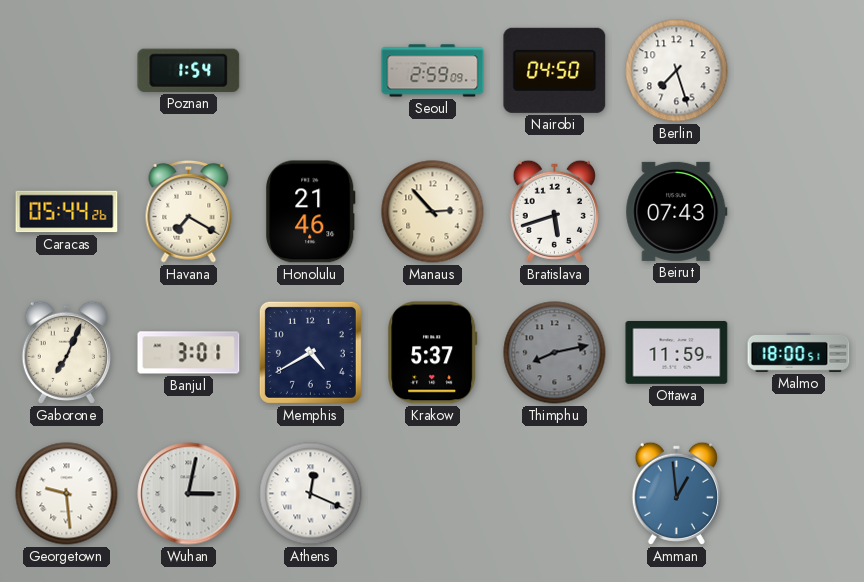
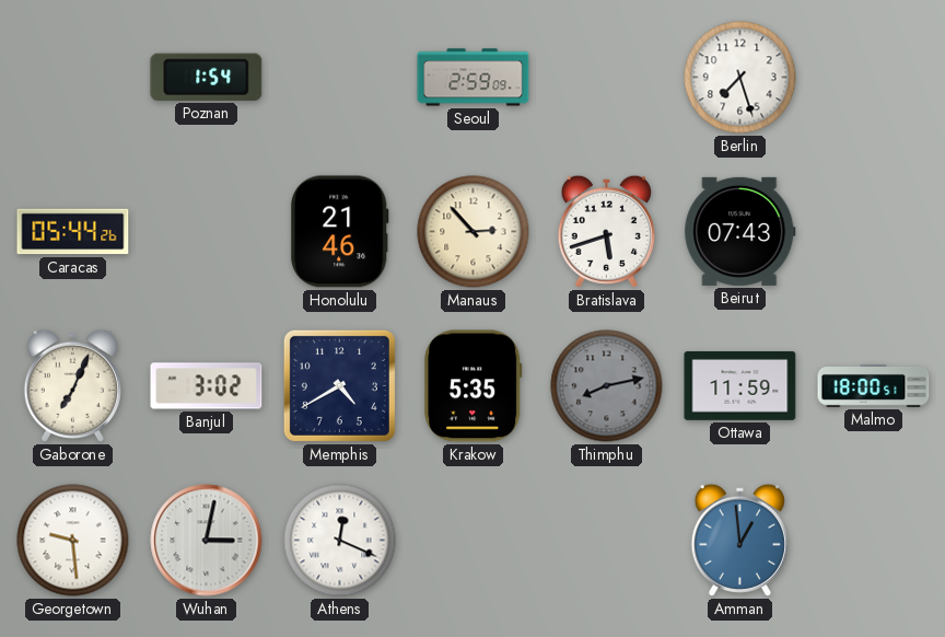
Nairobi: 04:50 -> none (555, 70)
Havana: 7:20 -> none (189, 212)
Banjul: 3:01 -> 3:02 (207, 386)
Krakow: 5:37 -> 5:35 (474, 386)
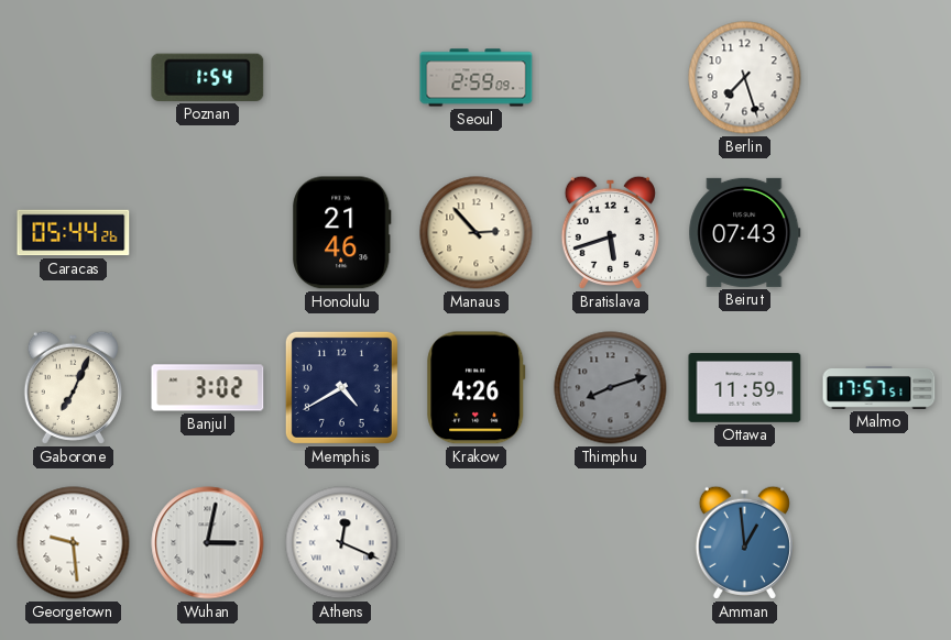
Krakow: 5:35 -> 4:26 (477, 388)
Thimphu: 8:13 -> 8:12 (611, 388)
Malmo: 18:00 -> 17:57 (879, 387)
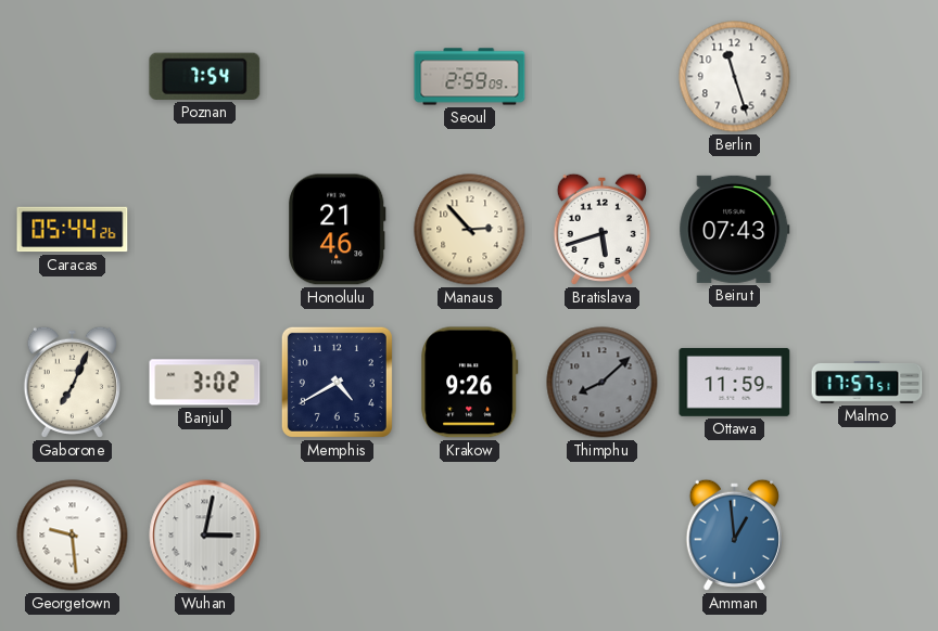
Poznan: 1:54 -> 7:54 (205, 76)
Berlin: 7:27 -> 11:27 (735, 77)
Krakow: 4:26 -> 9:26 (470, 383)
Thimphu: 8:12 -> 8:08 (603, 383)
Athens: 12:19 -> none (342, 543)
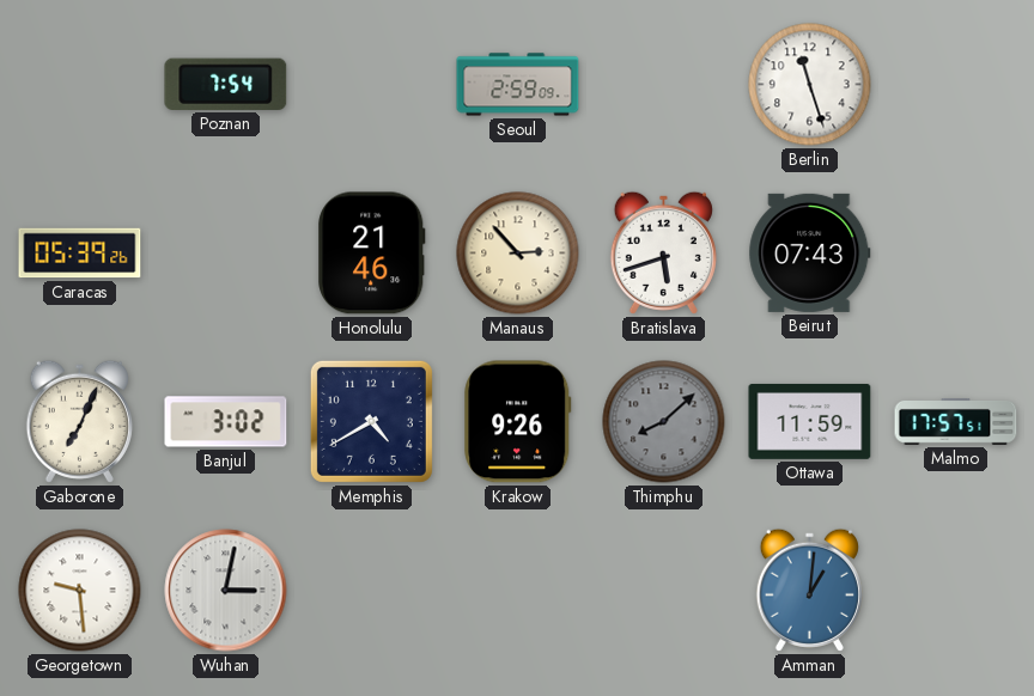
Caracas: 05:44 -> 05:39 (80, 254)
Amman: 12:59 -> 1:01 (809, 590)
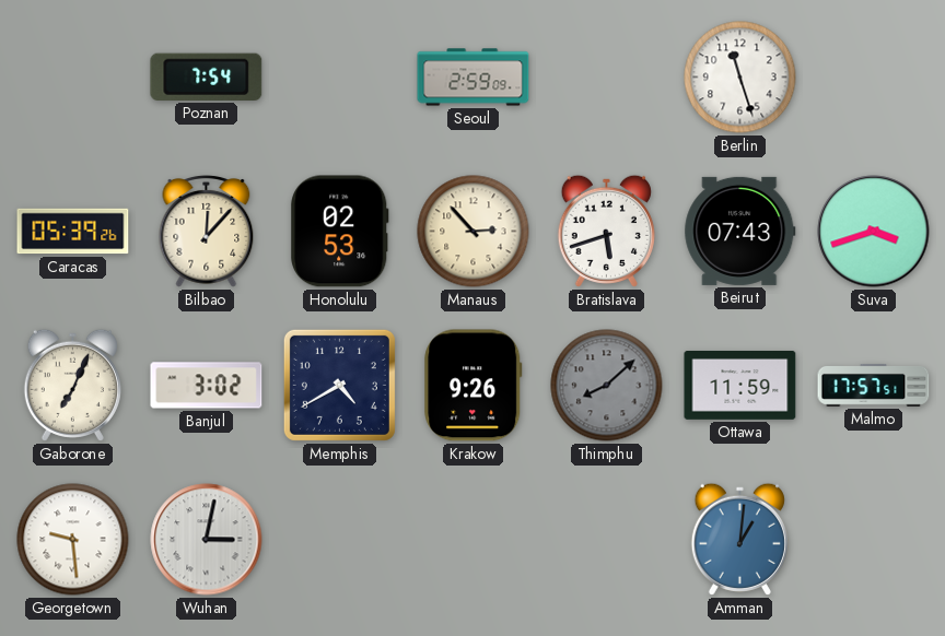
Bilbao: none -> 12:07 (207, 232)
Honolulu: 21:46 -> 02:53 (340, 232)
Suva: none -> 3:42 (874, 232)
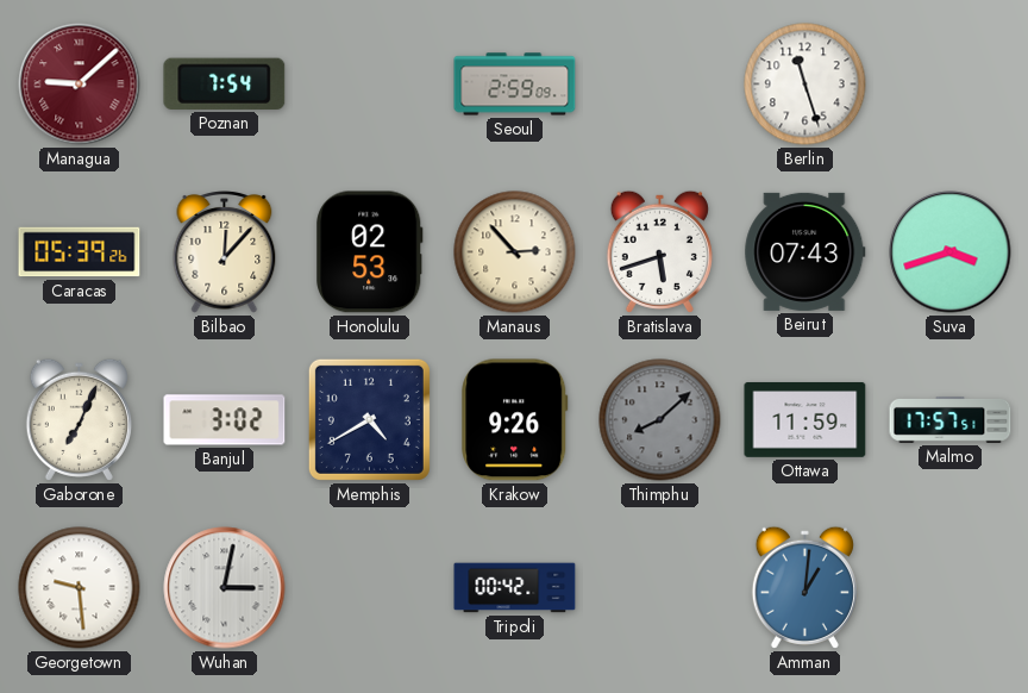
Managua: none -> 9:08 (80, 85)
Tripoli: none -> 00:42 (515, 588)
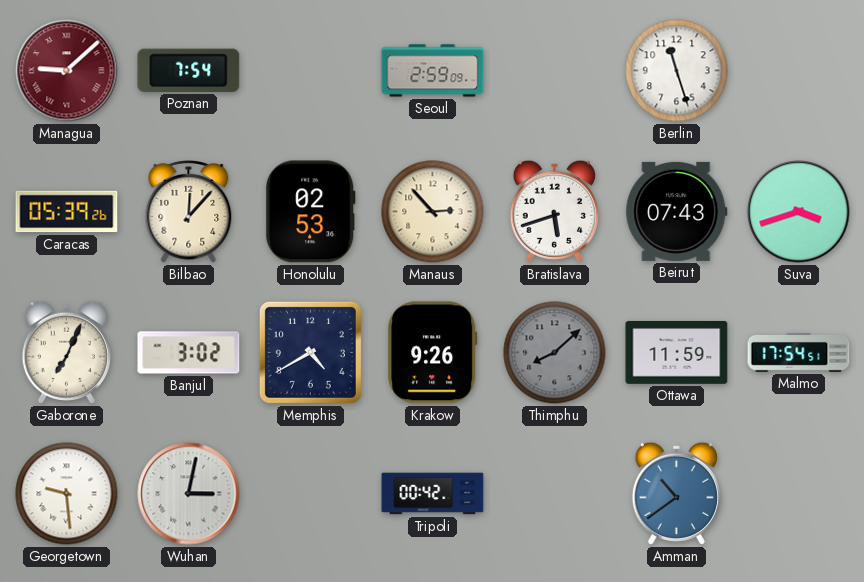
Malmo: 17:57 -> 17:54 (799, 352)
Amman: 1:01 -> 10:39 (676, 493)
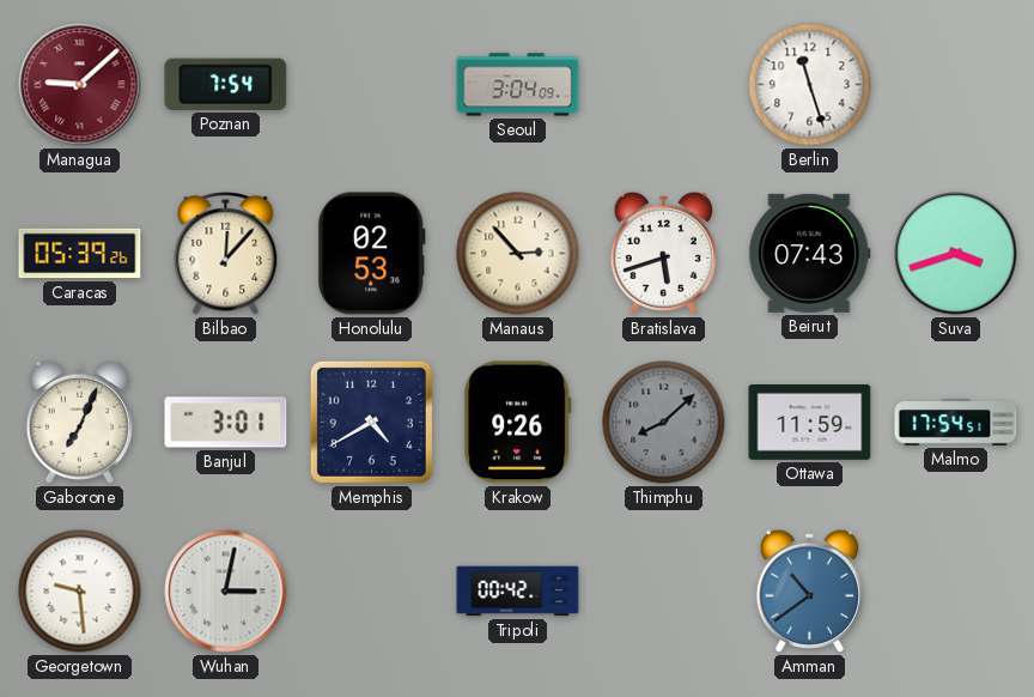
Seoul: 2:59 -> 3:04 (518, 85)
Banjul: 3:02 -> 3:01 (226, 423)
